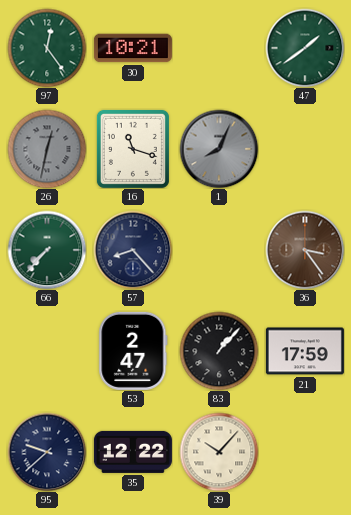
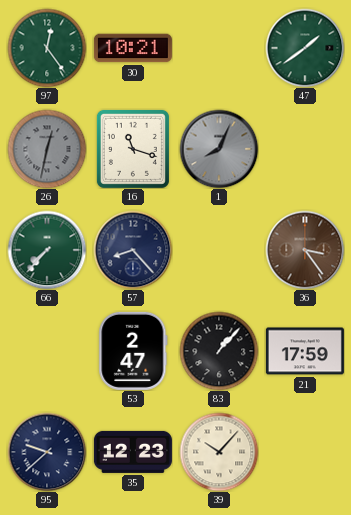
35: 12:22 -> 12:23 (133, 452)
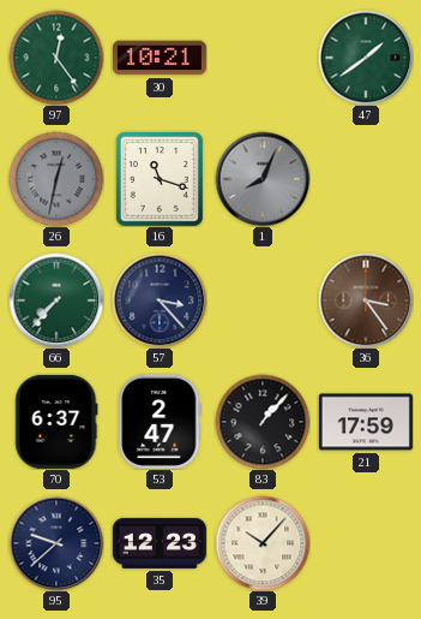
57: 8:23 -> 3:23 (160, 300)
70: none -> 6:37 (56, 422)
